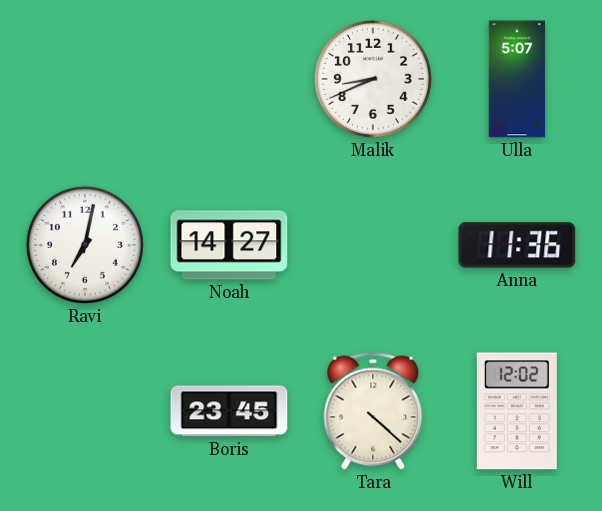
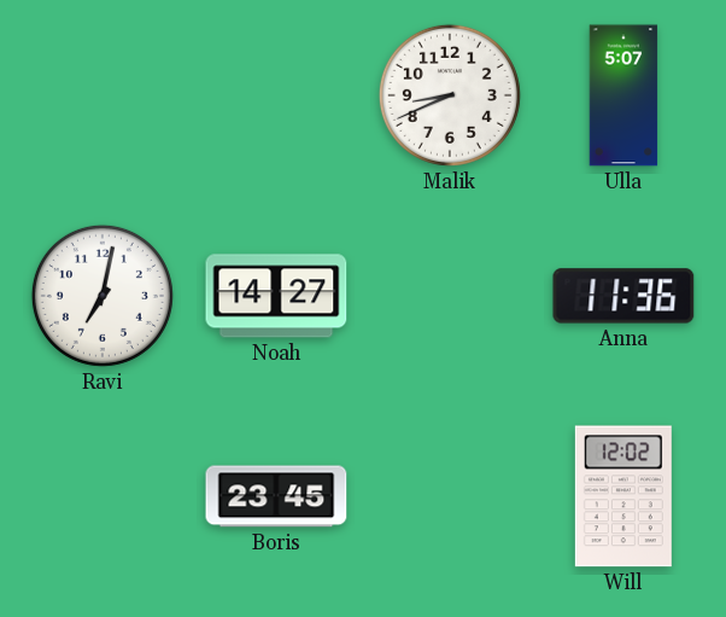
Tara: 4:22 -> none (373, 411)
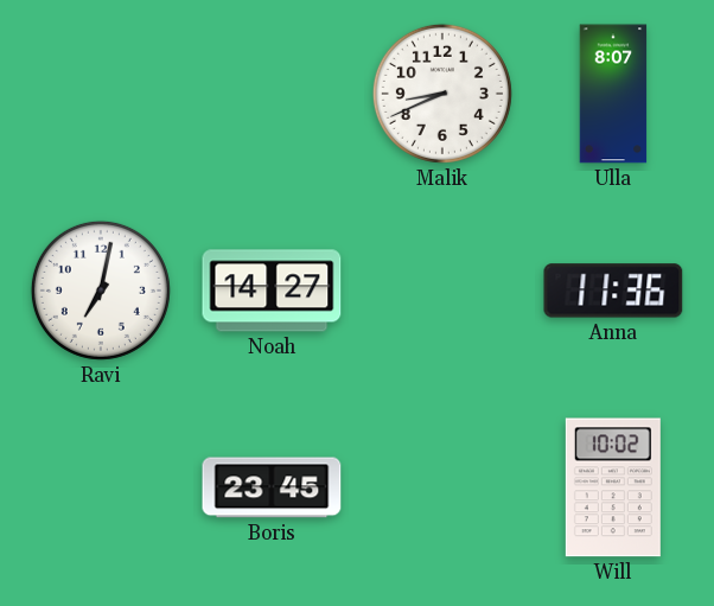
Ulla: 5:07 -> 8:07 (613, 94)
Will: 12:02 -> 10:02 (613, 487)
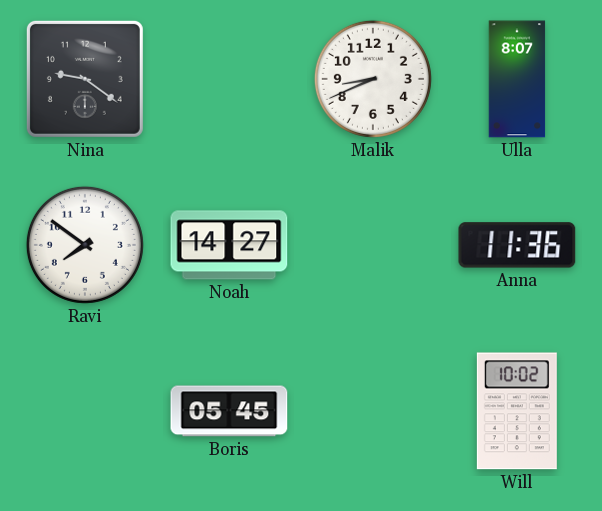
Nina: none -> 9:21 (85, 79)
Ravi: 7:02 -> 7:51 (85, 245)
Boris: 23:45 -> 05:45 (229, 411)
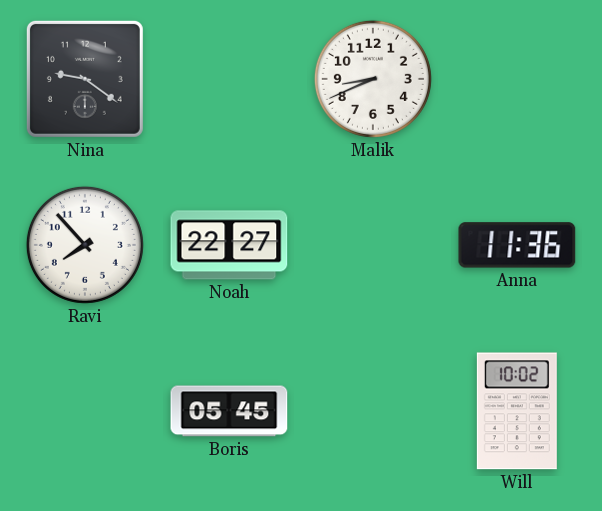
Ulla: 8:07 -> none (517, 79)
Ravi: 7:51 -> 7:53 (85, 245)
Noah: 14:27 -> 22:27 (229, 245)
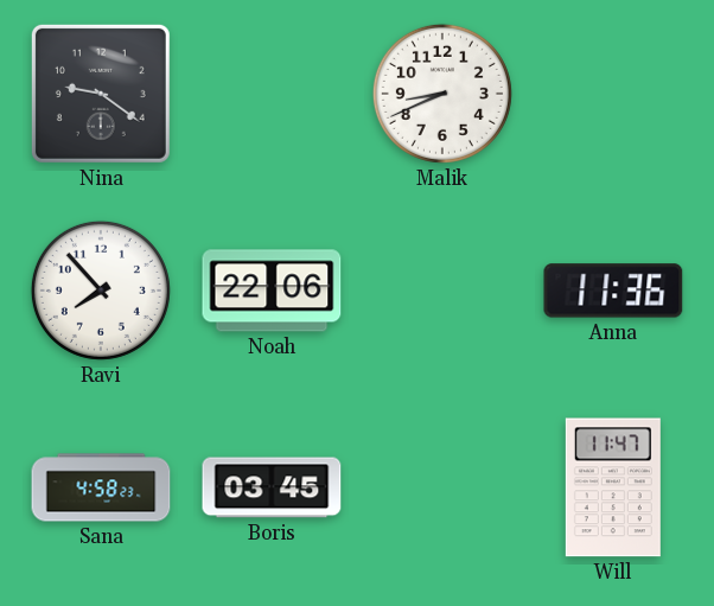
Noah: 22:27 -> 22:06 (272, 291)
Sana: none -> 4:58 (101, 487)
Boris: 05:45 -> 03:45 (272, 487)
Will: 10:02 -> 11:47 (613, 487)
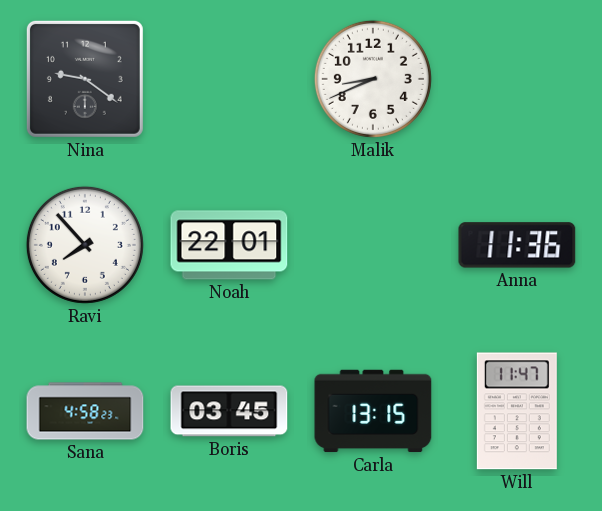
Noah: 22:06 -> 22:01 (229, 245)
Carla: none -> 13:15 (373, 411)
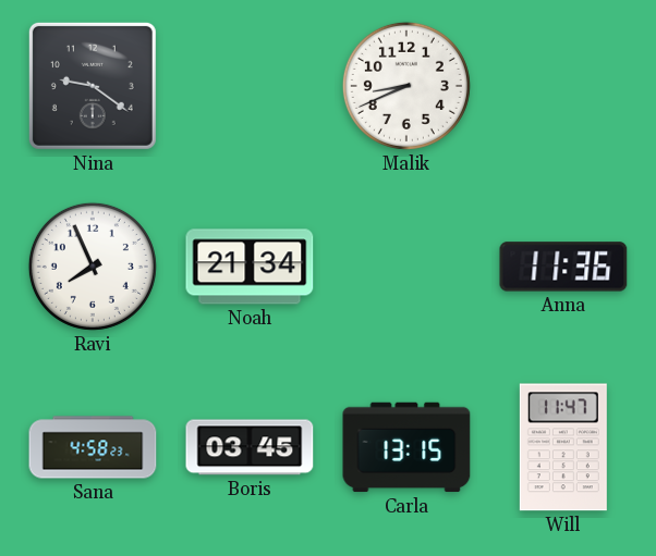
Ravi: 7:53 -> 7:56 (93, 267)
Noah: 22:01 -> 21:34 (250, 267)
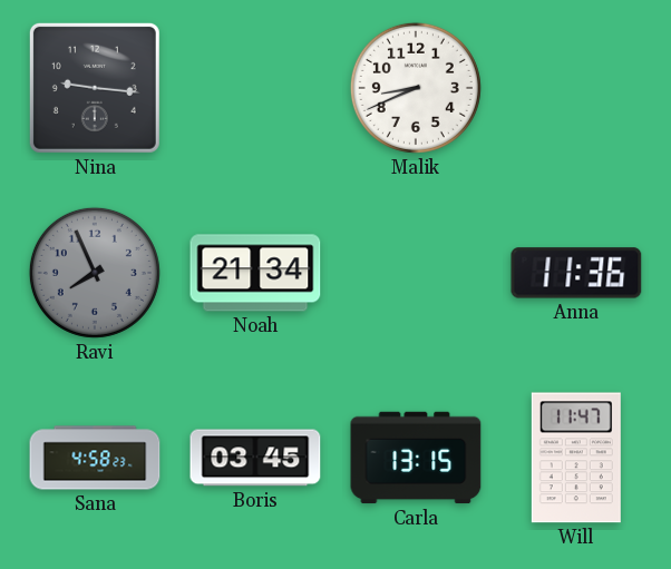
Nina: 9:21 -> 9:16 (95, 88)
Ravi dial: white -> grey (95, 273)
